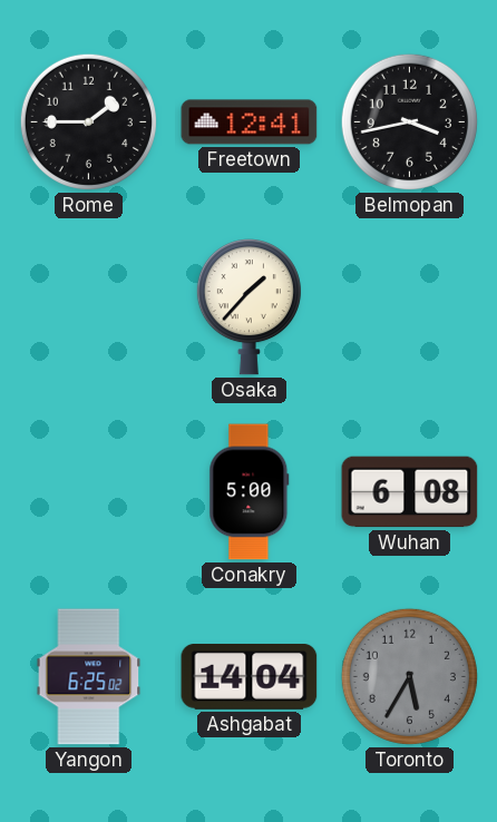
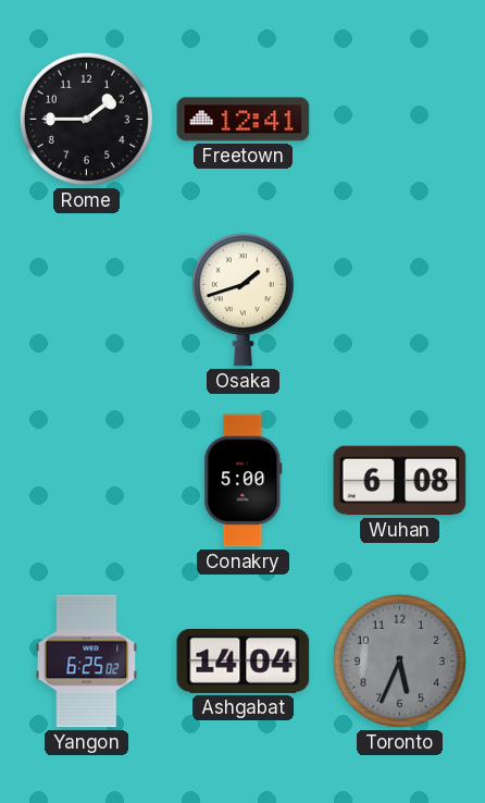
Belmopan: 3:43 -> none (409, 121)
Osaka: 1:37 -> 1:42 (242, 300)
Toronto: 5:35 -> 5:34 (399, 660)
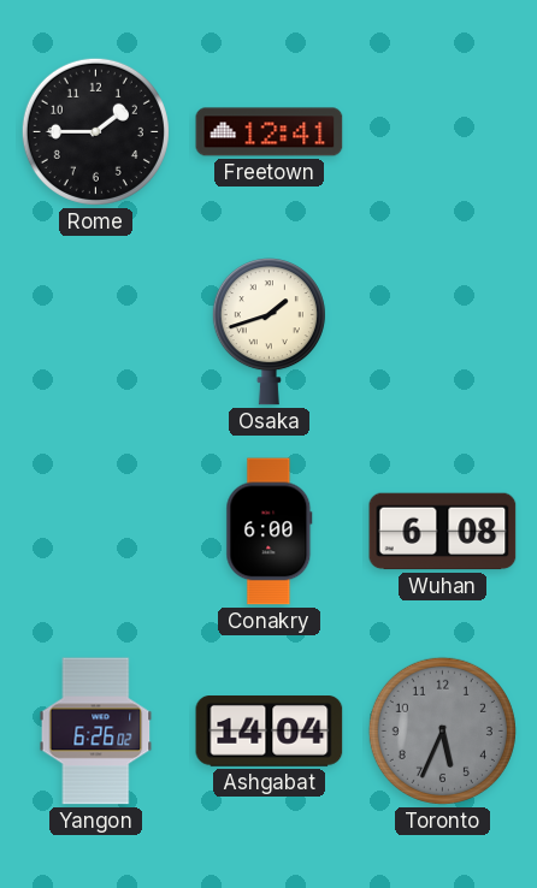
Conakry: 5:00 -> 6:00 (270, 532)
Yangon: 6:25 -> 6:26 (96, 732)
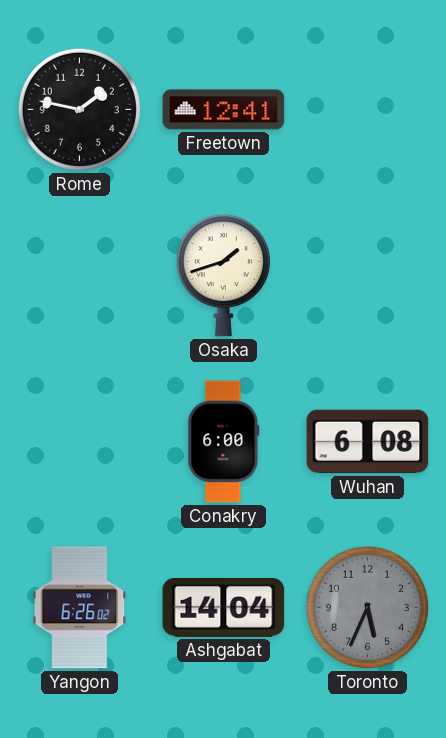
Rome: 1:45 -> 1:47 (79, 109)
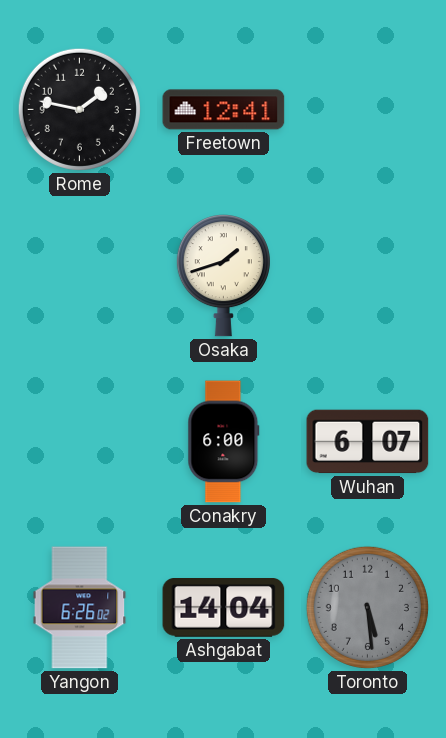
Wuhan: 6:08 -> 6:07 (368, 442)
Toronto: 5:34 -> 5:29 (367, 607)
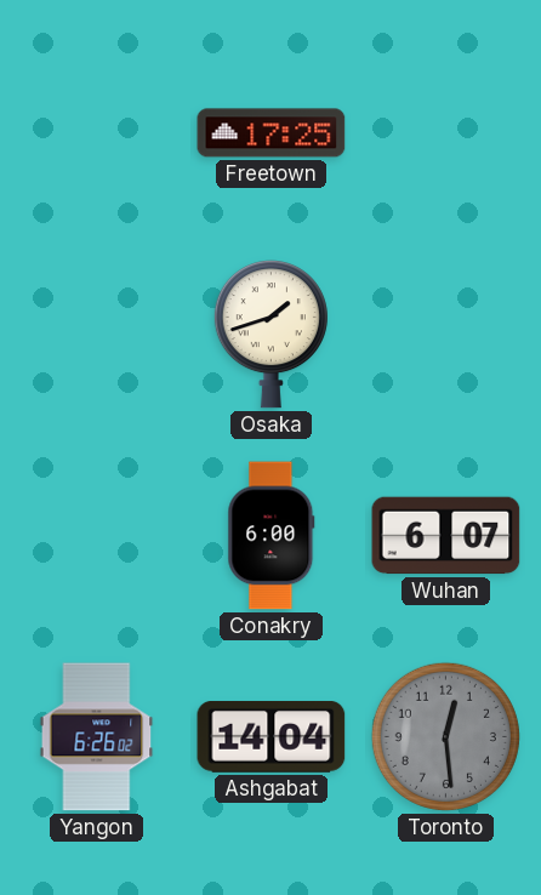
Rome: 1:47 -> none (79, 109)
Freetown: 12:41 -> 17:25 (272, 133)
Toronto: 5:29 -> 12:29 (445, 736)
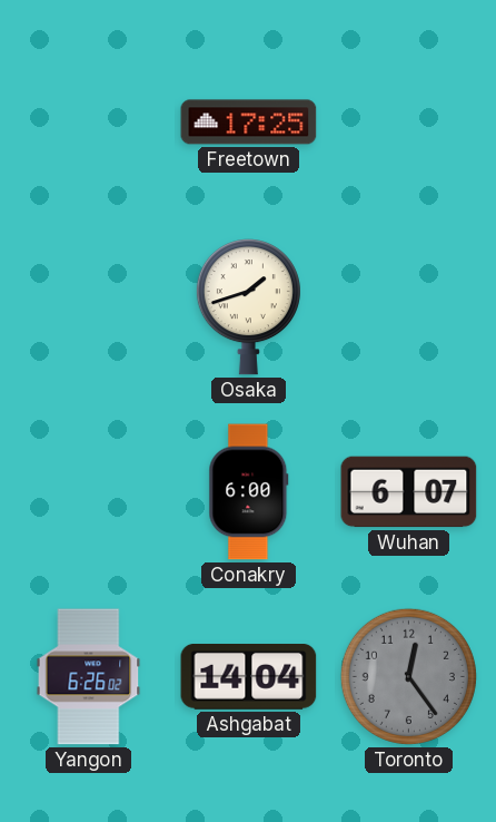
Toronto: 12:29 -> 12:24 (408, 676)
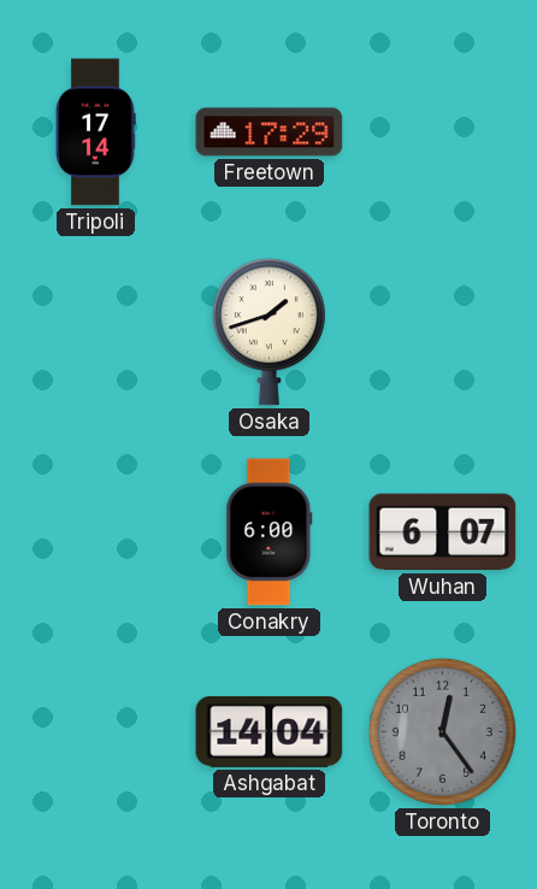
Tripoli: none -> 17:14 (95, 133)
Freetown: 17:25 -> 17:29 (270, 133)
Yangon: 6:26 -> none (89, 677)
